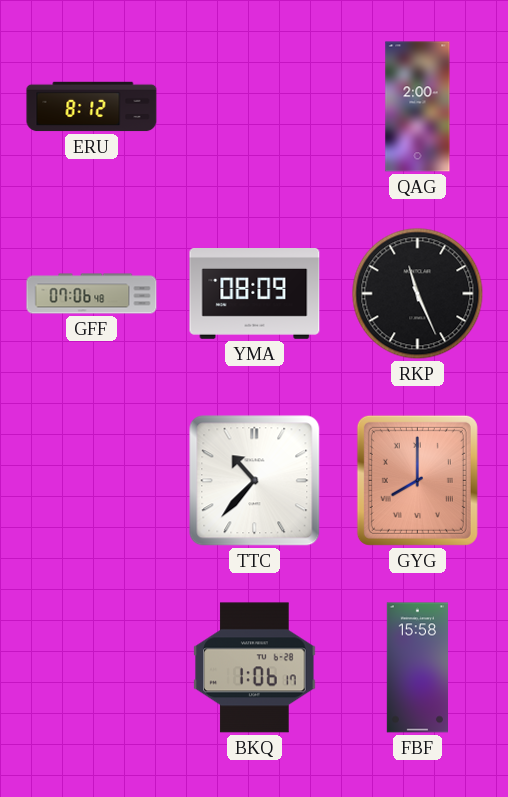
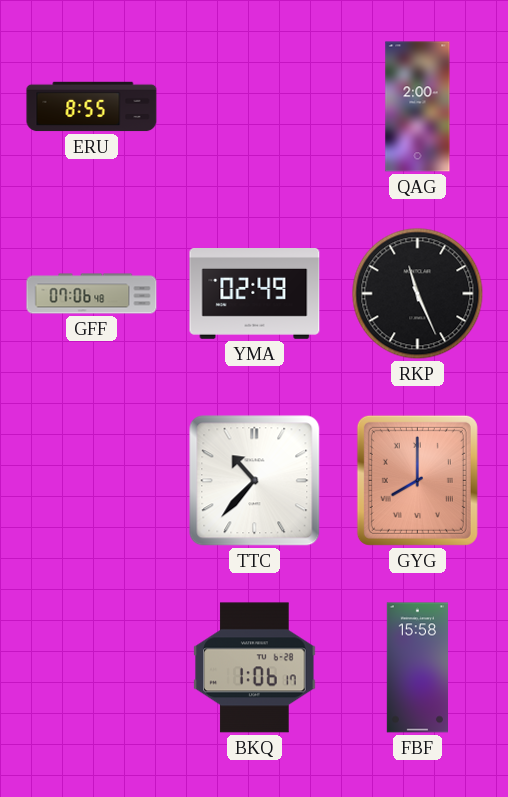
ERU: 8:12 -> 8:55 (92, 107)
YMA: 08:09 -> 02:49 (255, 294)
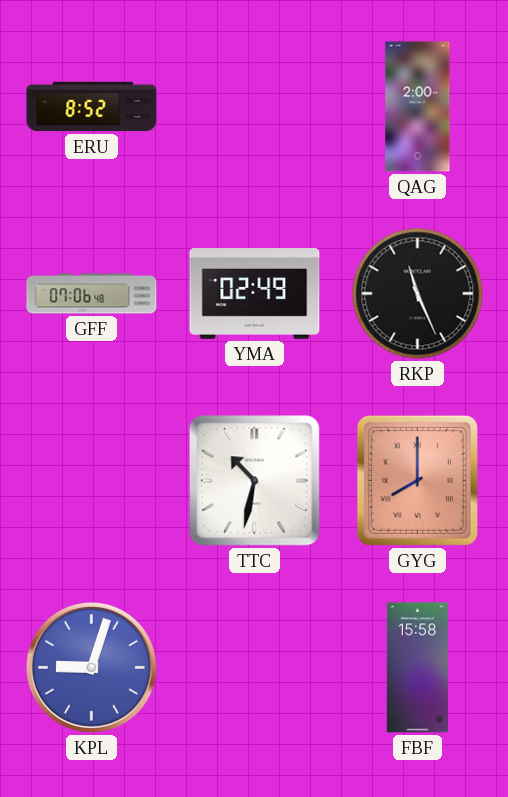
ERU: 8:55 -> 8:52 (92, 107)
TTC: 10:37 -> 10:32 (255, 481)
KPL: none -> 9:03 (91, 667)
BKQ: 1:06 -> none (255, 668)
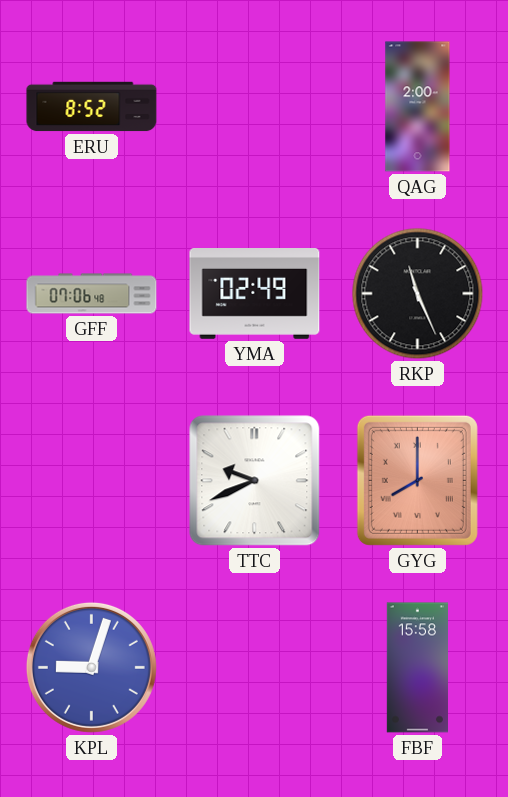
TTC: 10:32 -> 9:41 (255, 481)
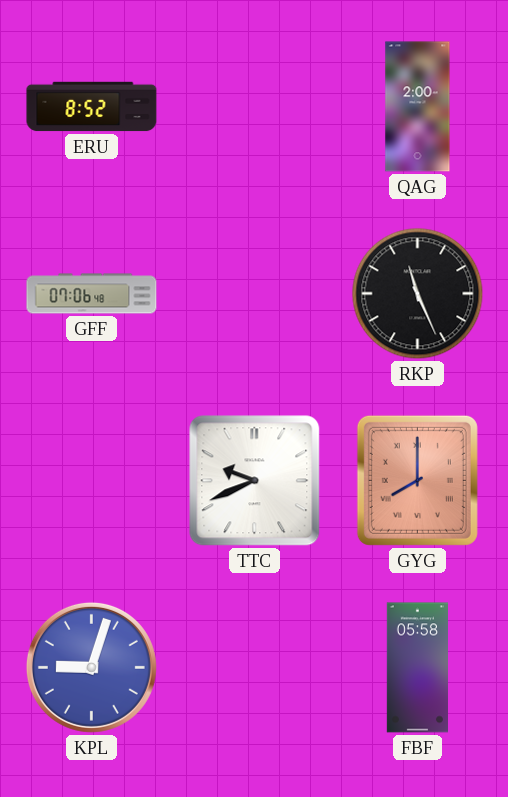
YMA: 02:49 -> none (255, 294)
FBF: 15:58 -> 05:58 (417, 668)
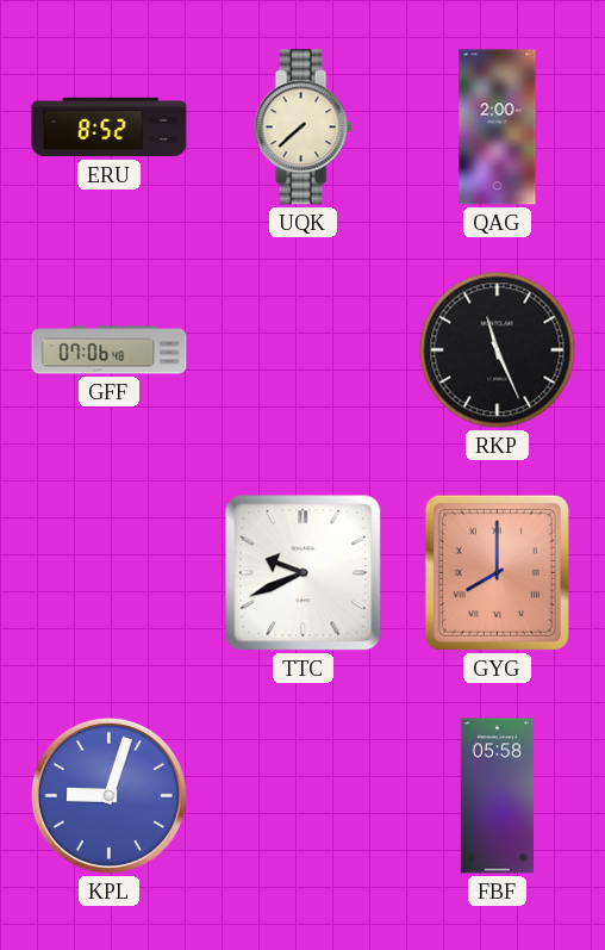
UQK: none -> 7:38 (302, 128)
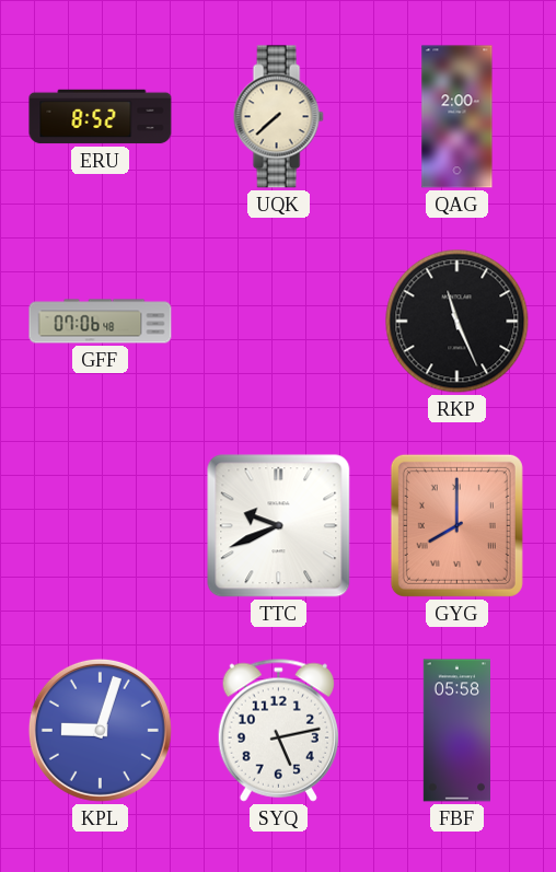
SYQ: none -> 5:13 (278, 730)
